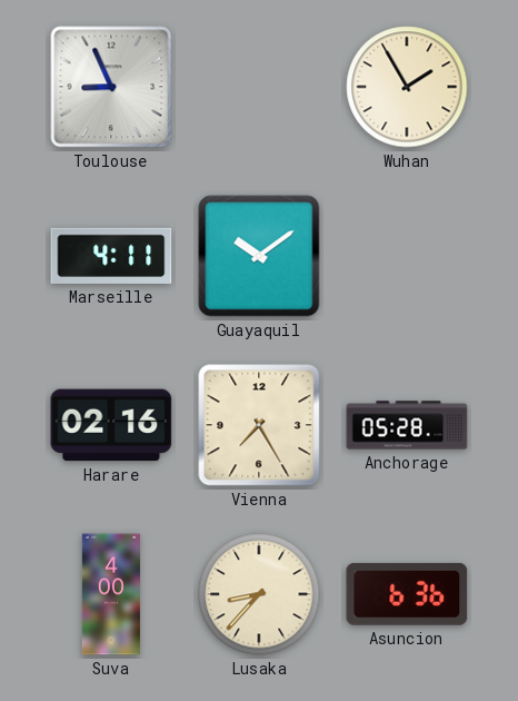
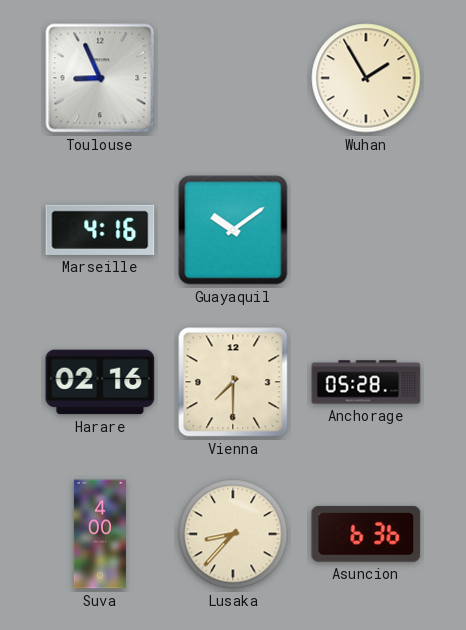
Marseille: 4:11 -> 4:16 (100, 230)
Vienna: 7:25 -> 7:30 (233, 382)
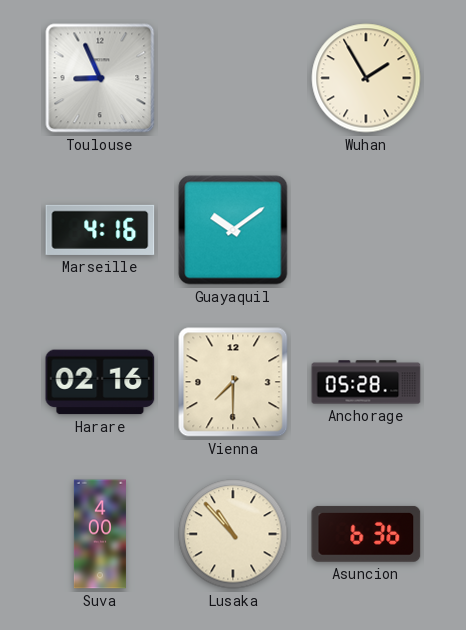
Lusaka: 8:37 -> 10:53 (233, 534)
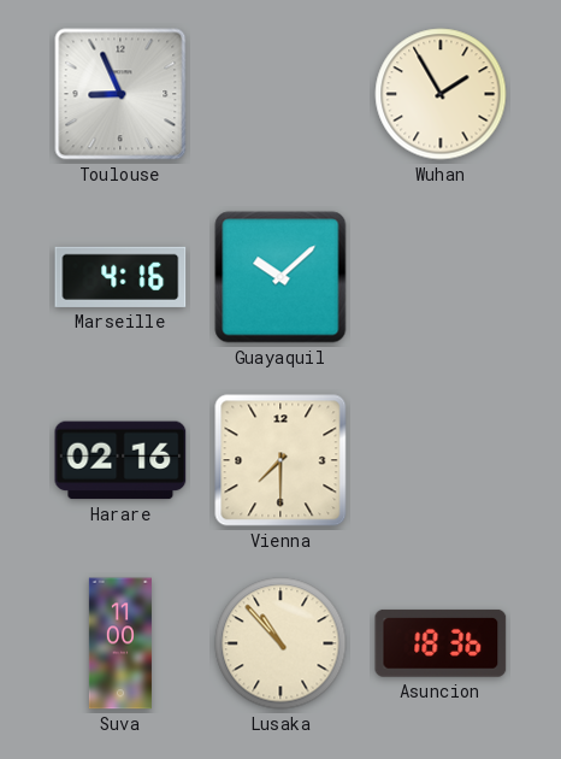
Guayaquil: 10:09 -> 10:08 (280, 277)
Anchorage: 05:28 -> none (366, 382)
Suva: 4:00 -> 11:00 (120, 643)
Asuncion: 6:36 -> 18:36 (441, 643)
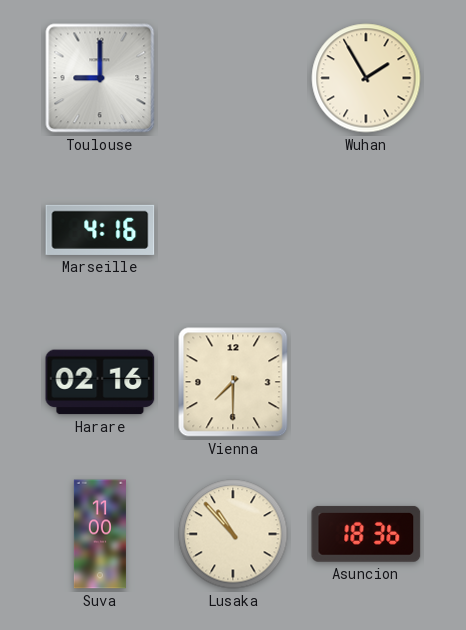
Toulouse: 8:56 -> 9:00 (100, 78)
Guayaquil: 10:08 -> none (280, 277)
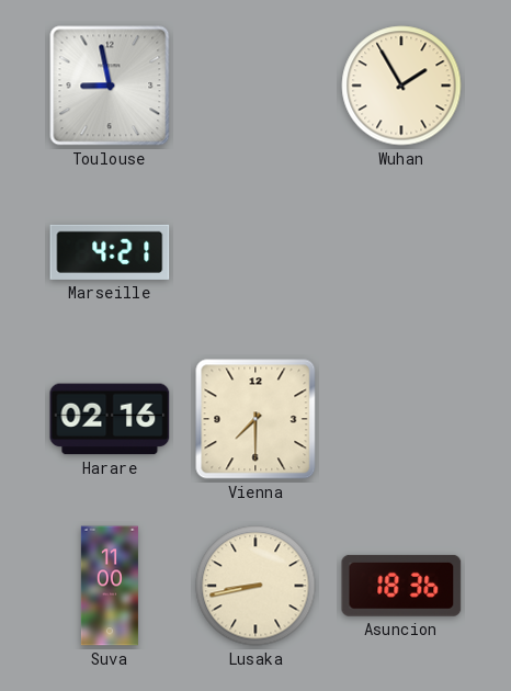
Toulouse: 9:00 -> 8:58 (110, 86)
Marseille: 4:16 -> 4:21 (110, 252)
Lusaka: 10:53 -> 8:43 (256, 586)
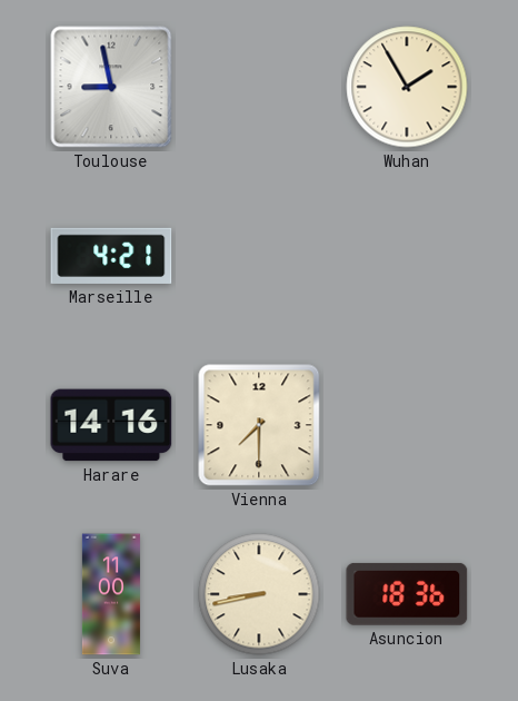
Harare: 02:16 -> 14:16 (111, 425)
